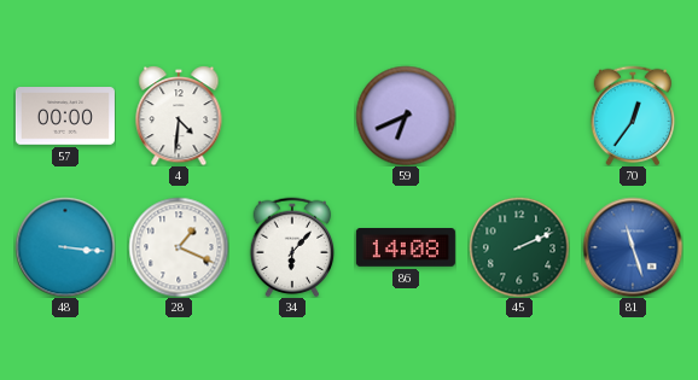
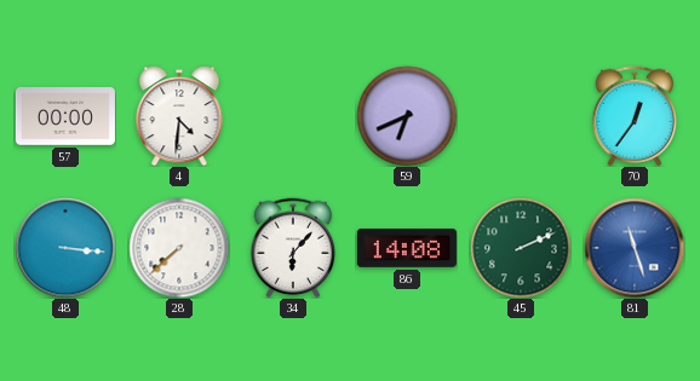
28: 1:19 -> 7:38 (179, 248)
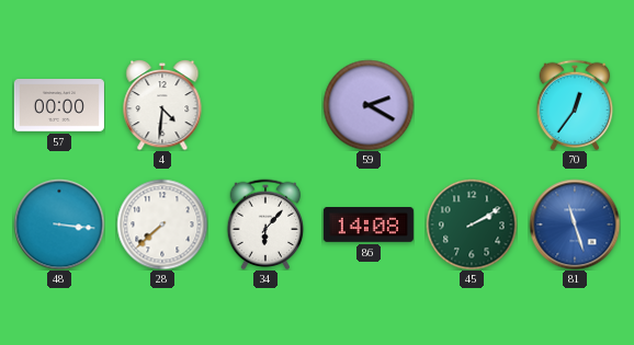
59: 6:41 -> 2:20 (369, 105)
45: 2:11 -> 2:10 (472, 225)
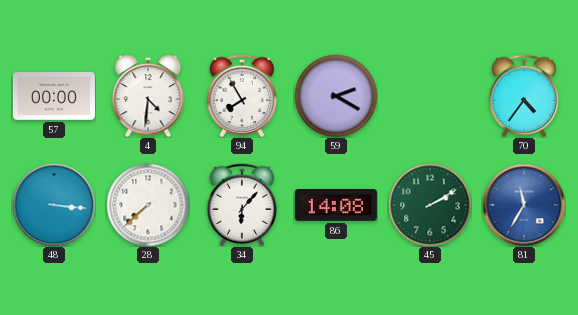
94: none -> 7:55 (242, 96)
70: 12:36 -> 4:36 (524, 96)
81: 11:27 -> 11:35 (524, 205)
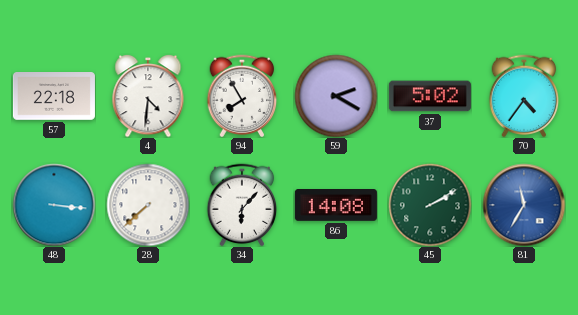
57: 00:00 -> 22:18 (54, 97)
37: none -> 5:02 (430, 96)
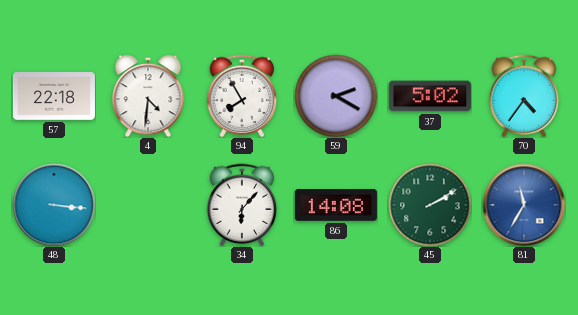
28: 7:38 -> none (148, 205)
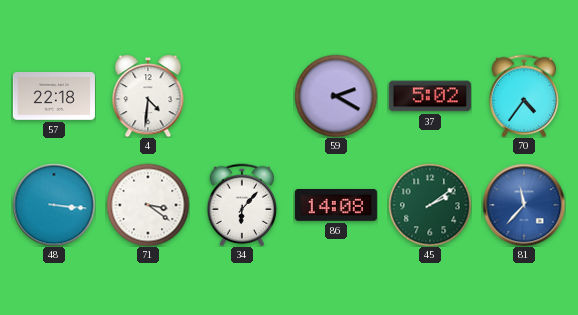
94: 7:55 -> none (242, 96)
71: none -> 3:21 (148, 205)
45: 2:10 -> 2:09 (430, 205)
81: 11:35 -> 11:37 (524, 205)
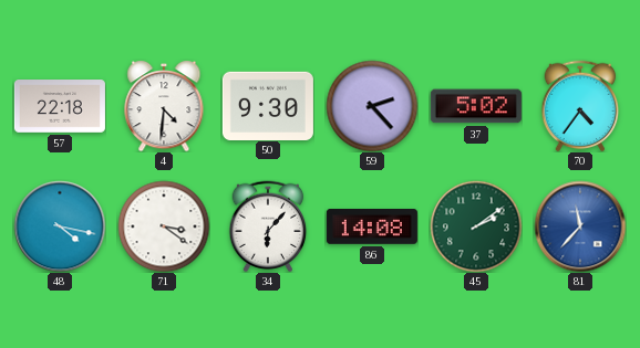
50: none -> 9:30 (268, 105)
59: 2:20 -> 2:23 (372, 106)
48: 3:16 -> 4:17 (60, 226)
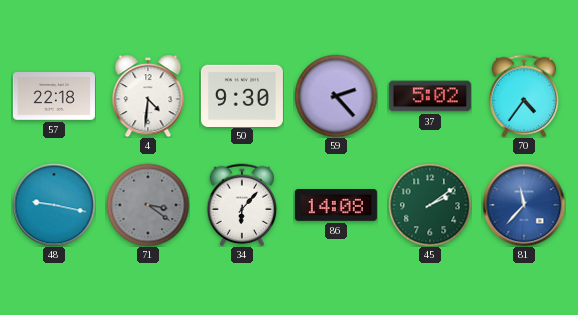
48: 4:17 -> 9:17 (54, 205)
71 dial: white -> grey (148, 205)
